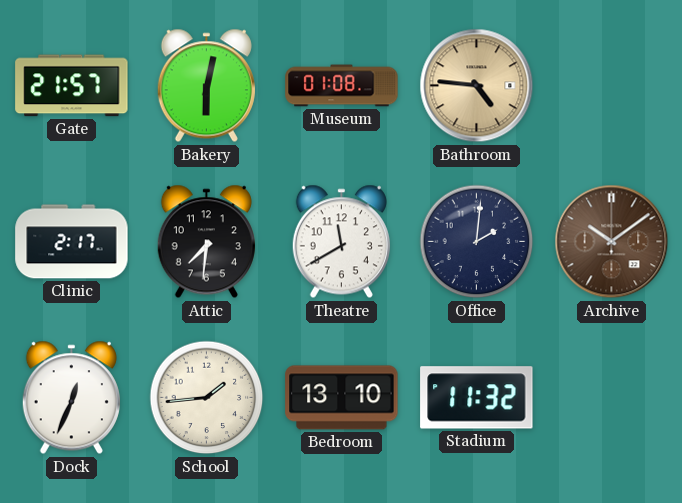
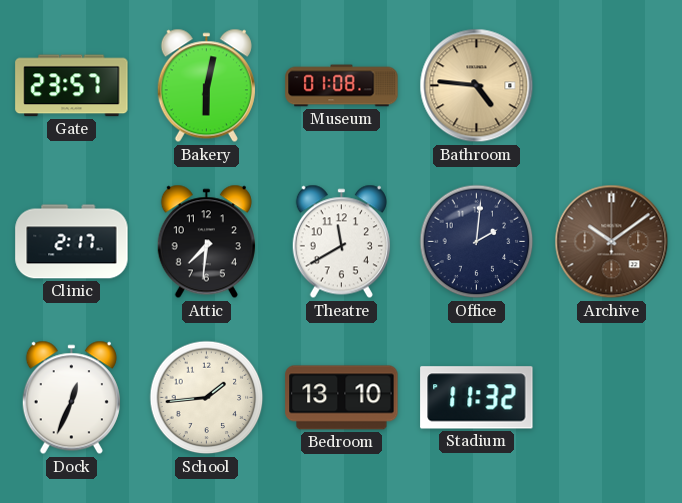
Gate: 21:57 -> 23:57 (72, 86)
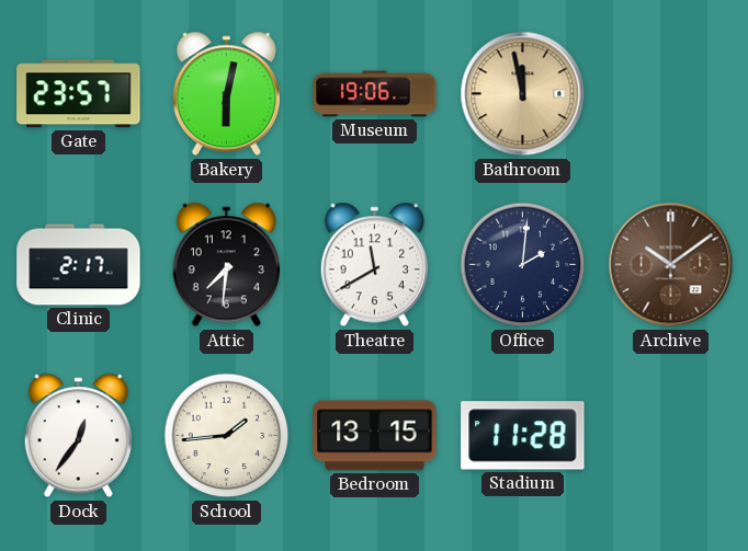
Museum: 01:08 -> 19:06 (375, 94)
Bathroom: 4:46 -> 11:58 (523, 94)
Dock: 12:34 -> 12:36 (78, 436)
Bedroom: 13:10 -> 13:15 (375, 436)
Stadium: 11:32 -> 11:28 (523, 436)
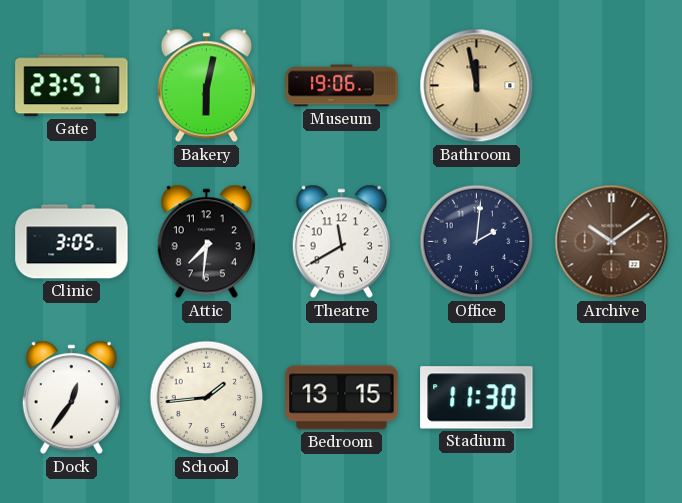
Clinic: 2:17 -> 3:05 (72, 242)
Stadium: 11:28 -> 11:30 (477, 398)
